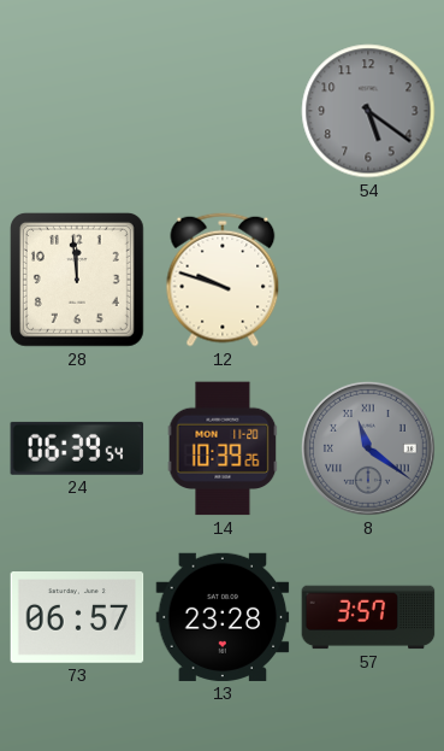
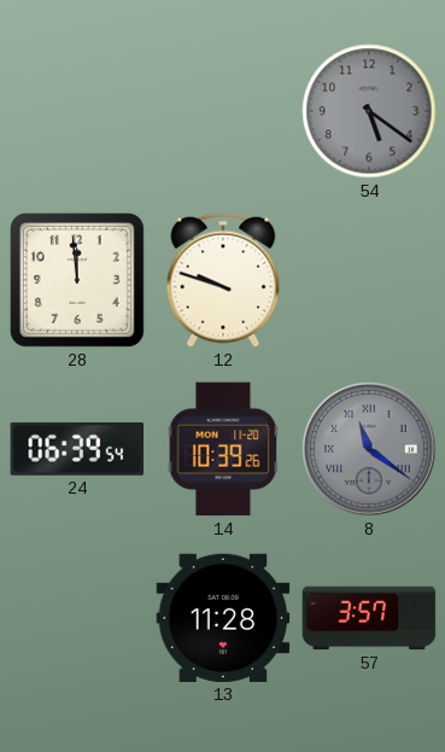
73: 06:57 -> none (77, 618)
13: 23:28 -> 11:28 (223, 618)
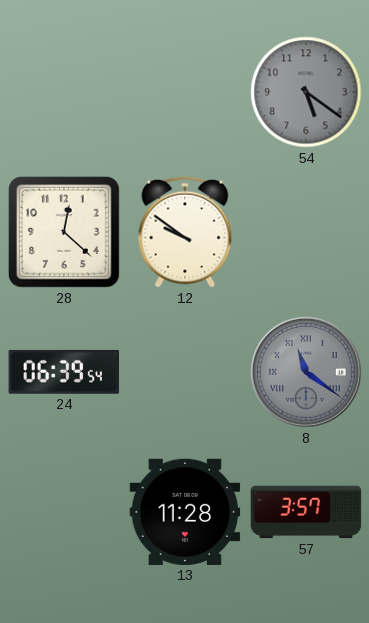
28: 11:59 -> 12:22 (64, 232)
12: 9:48 -> 9:51 (185, 232)
14: 10:39 -> none (223, 449)
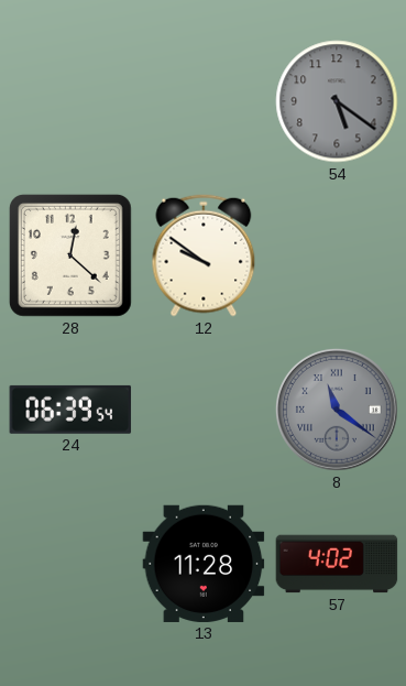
57: 3:57 -> 4:02 (337, 564)
